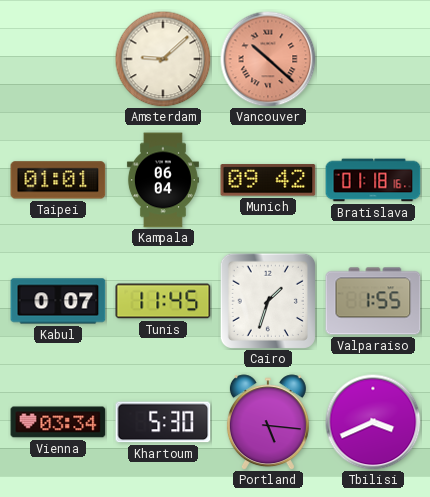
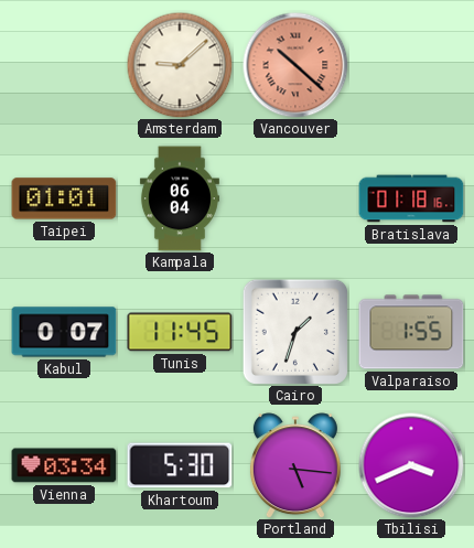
Munich: 09:42 -> none (268, 180)
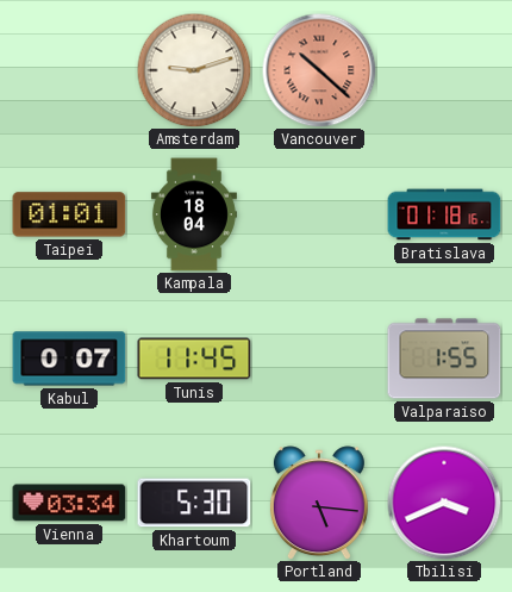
Amsterdam: 9:08 -> 9:12 (194, 70)
Kampala: 06:04 -> 18:04 (194, 214)
Cairo: 1:33 -> none (295, 332)
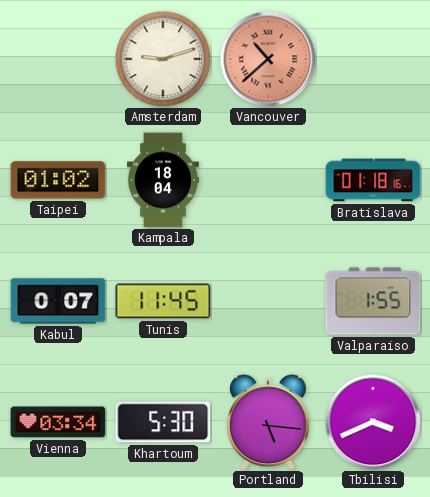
Vancouver: 10:22 -> 10:38 (268, 59)
Taipei: 01:01 -> 01:02 (58, 180)
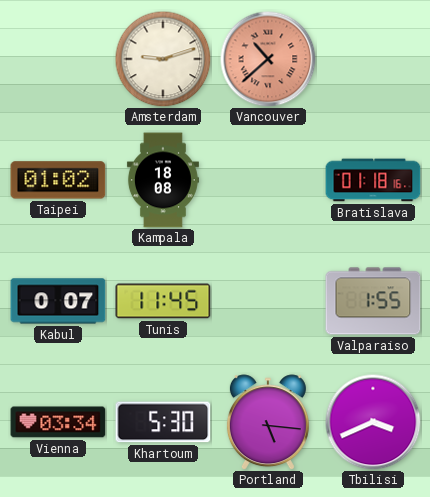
Kampala: 18:04 -> 18:08 (163, 180)
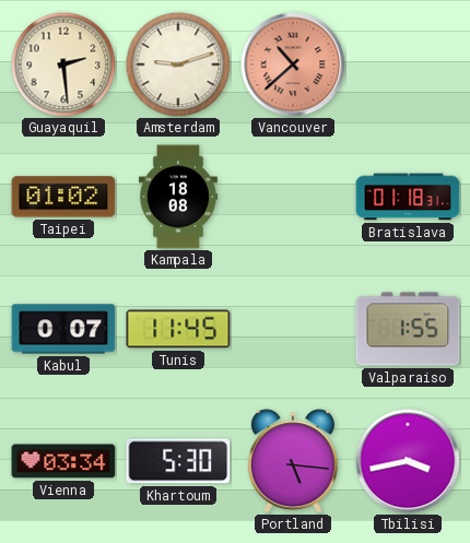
Guayaquil: none -> 2:29 (63, 64)
Bratislava: 01:18:16 -> 01:18:31 (408, 197)
Tbilisi: 3:41 -> 3:43 (408, 461)
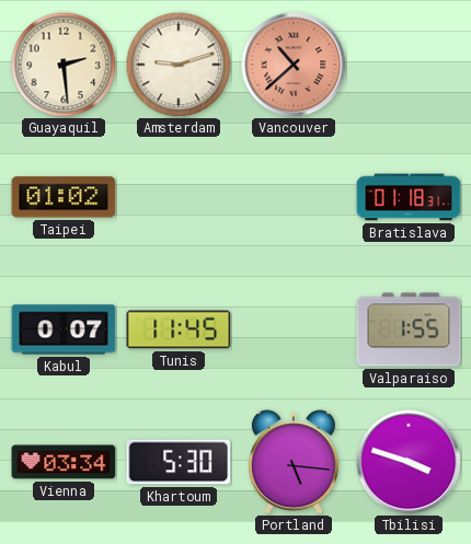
Kampala: 18:08 -> none (178, 197)
Tbilisi: 3:43 -> 3:48 (409, 462)
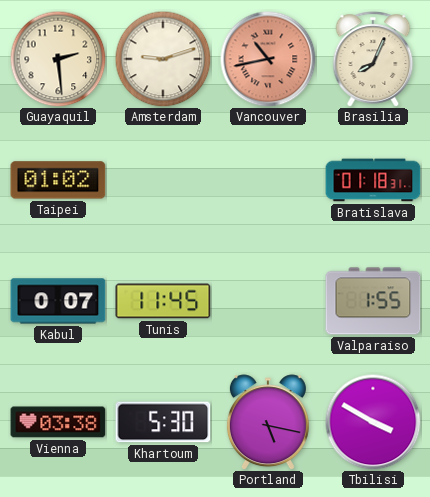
Vancouver: 10:38 -> 10:43 (268, 59)
Brasilia: none -> 8:04 (373, 59)
Vienna: 03:34 -> 03:38 (58, 422)
Portland: 5:16 -> 5:17 (268, 422)
Tbilisi: 3:48 -> 3:50 (373, 422)
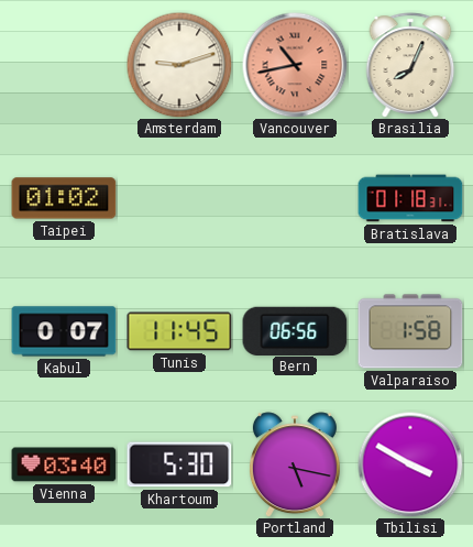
Guayaquil: 2:29 -> none (58, 59)
Bern: none -> 06:56 (295, 330)
Valparaiso: 1:55 -> 1:58 (410, 331)
Vienna: 03:38 -> 03:40 (64, 464)
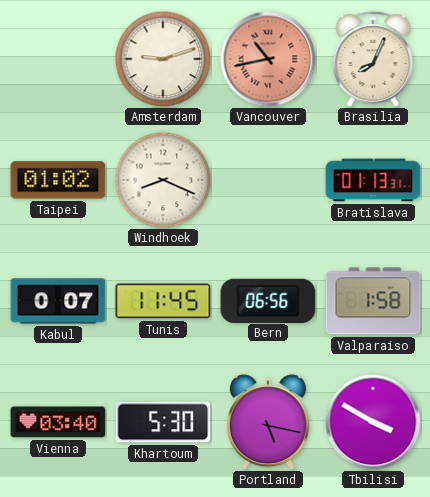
Windhoek: none -> 8:19 (163, 180)
Bratislava: 01:18 -> 01:13 (373, 180)
